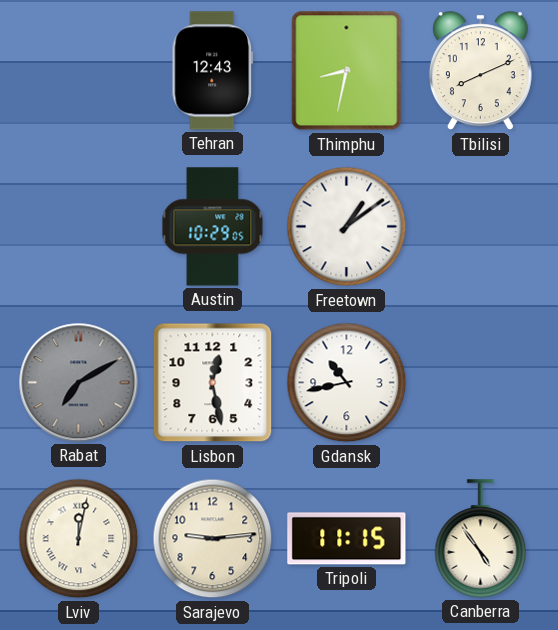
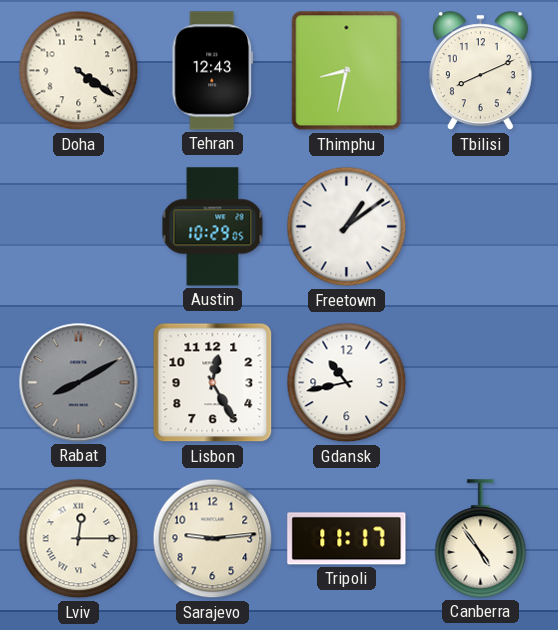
Doha: none -> 4:21 (79, 71)
Rabat: 7:10 -> 8:10 (79, 383)
Lisbon: 12:28 -> 12:25 (213, 383)
Lviv: 12:02 -> 12:15 (79, 539)
Tripoli: 11:15 -> 11:17 (347, 539)
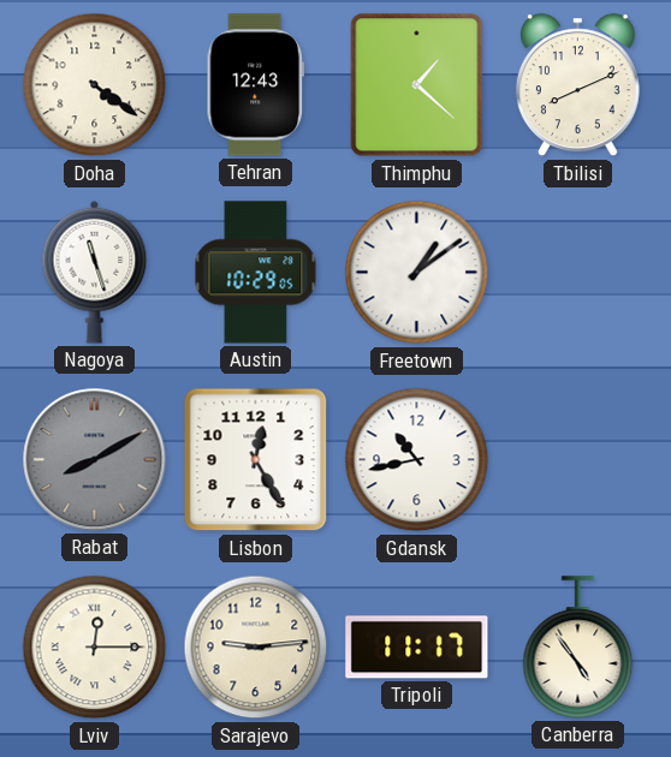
Thimphu: 8:32 -> 1:22 (417, 85)
Nagoya: none -> 11:27 (95, 272)
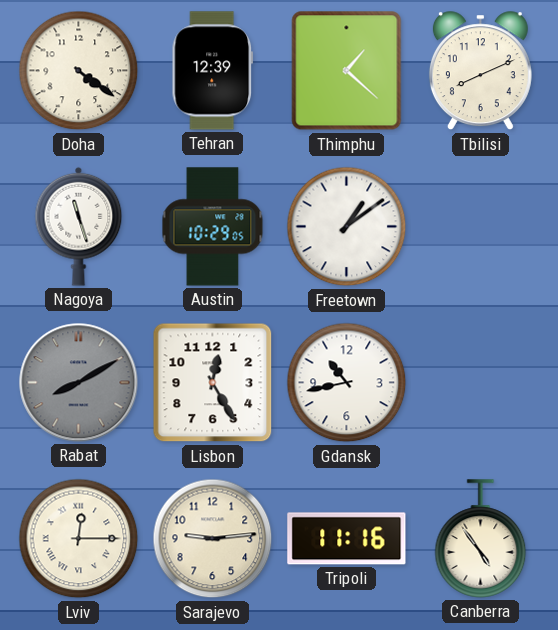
Tehran: 12:43 -> 12:39 (213, 71)
Tripoli: 11:17 -> 11:16 (347, 539)
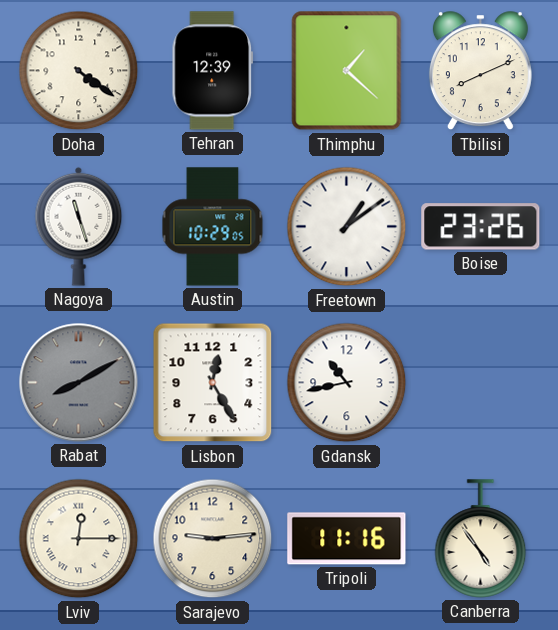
Boise: none -> 23:26 (481, 227)
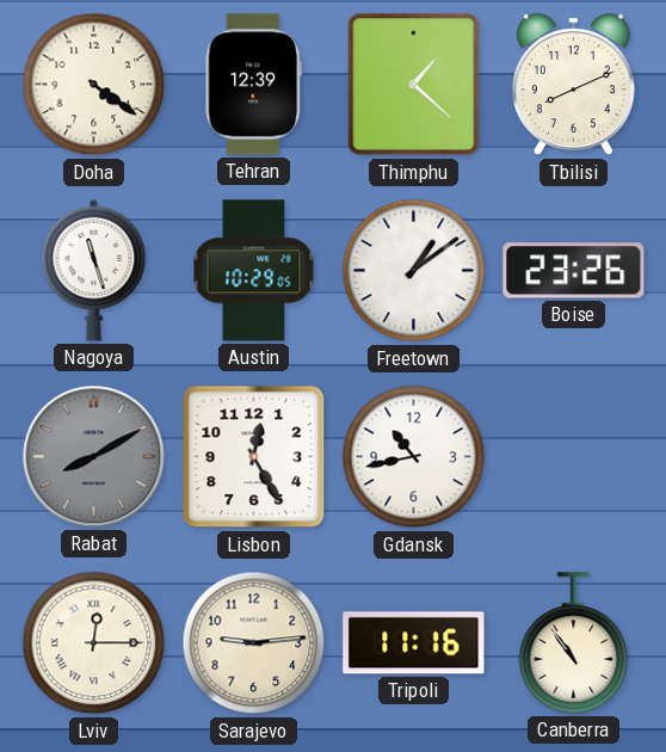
Canberra: 4:54 -> 10:54 (574, 643)
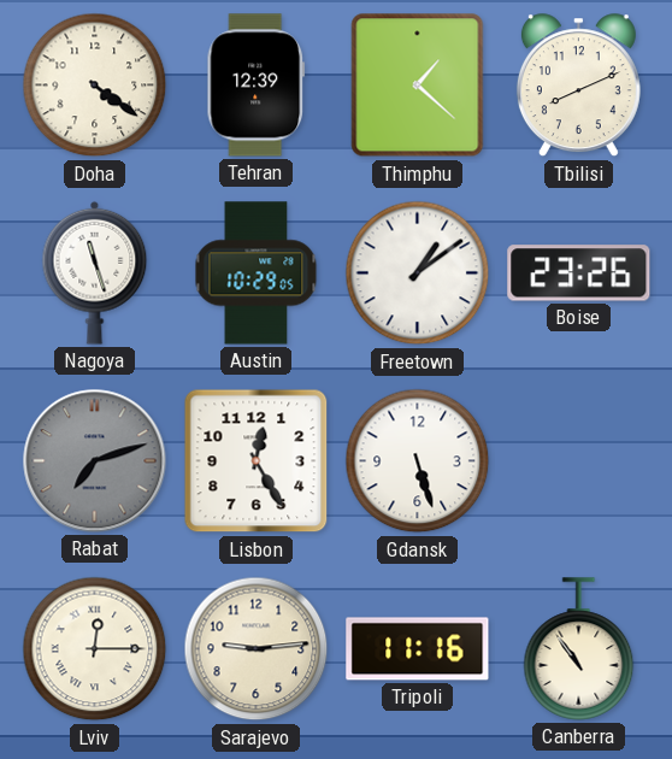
Rabat: 8:10 -> 7:12 (95, 461)
Gdansk: 10:43 -> 5:27 (418, 461)
